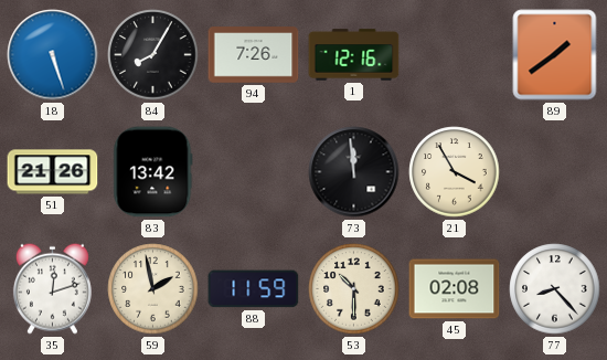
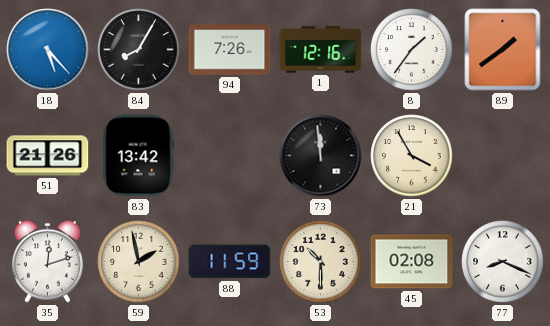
18: 5:27 -> 5:23 (48, 50)
8: none -> 1:36 (412, 50)
77: 8:23 -> 8:19 (503, 262)
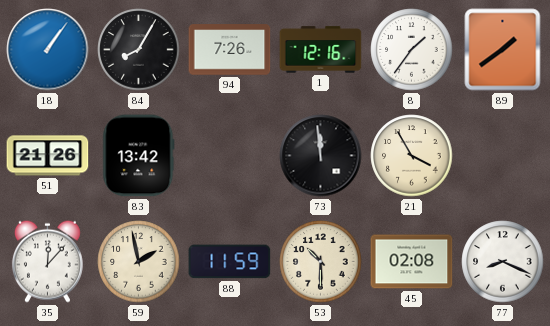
18: 5:23 -> 1:06 (48, 50)
35: 12:12 -> 12:07 (47, 261)
